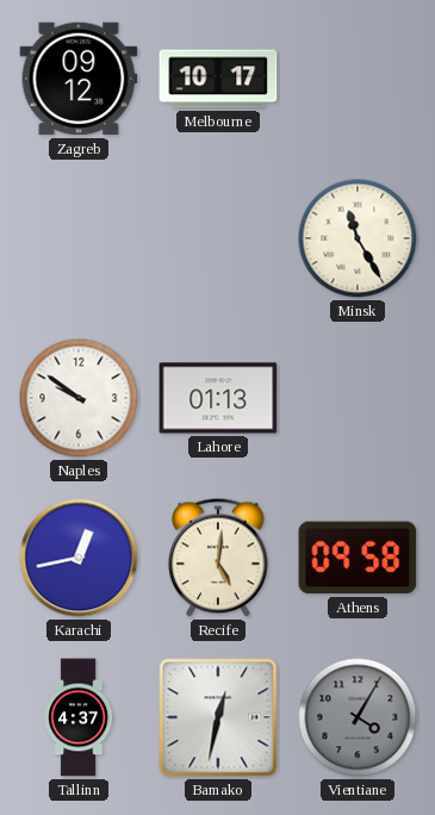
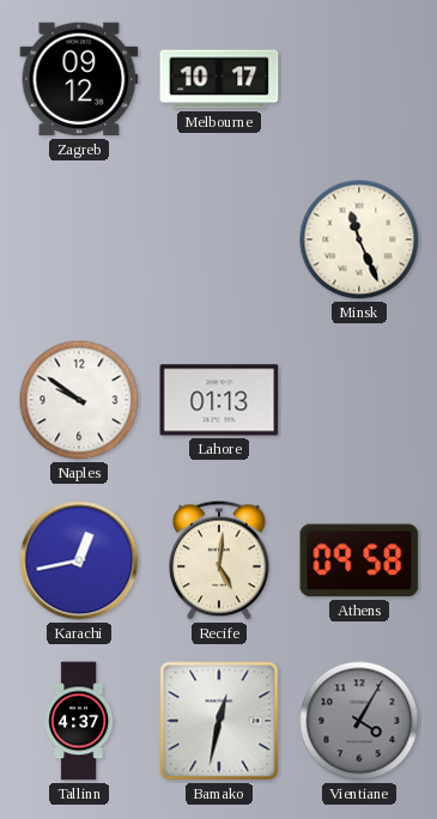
Minsk: 11:25 -> 11:26 (359, 239)
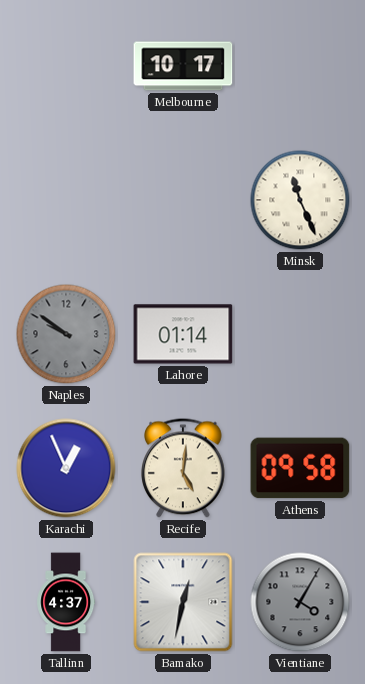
Zagreb: 09:12 -> none (79, 79)
Naples dial: white -> grey (66, 334)
Lahore: 01:13 -> 01:14 (183, 334)
Karachi: 12:43 -> 12:56 (66, 468)
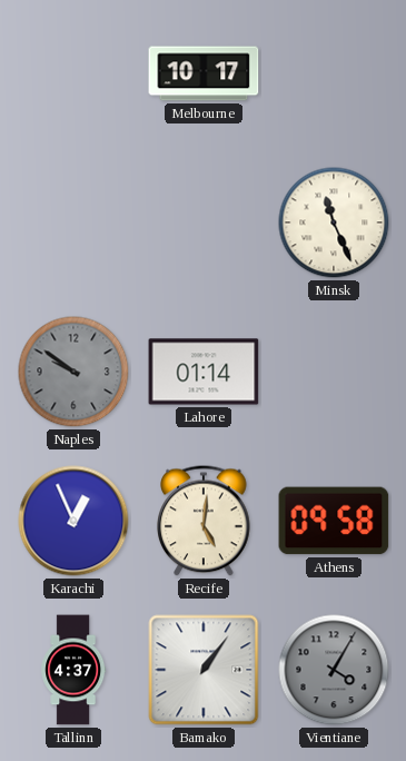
Bamako: 12:32 -> 1:06 (204, 670)
